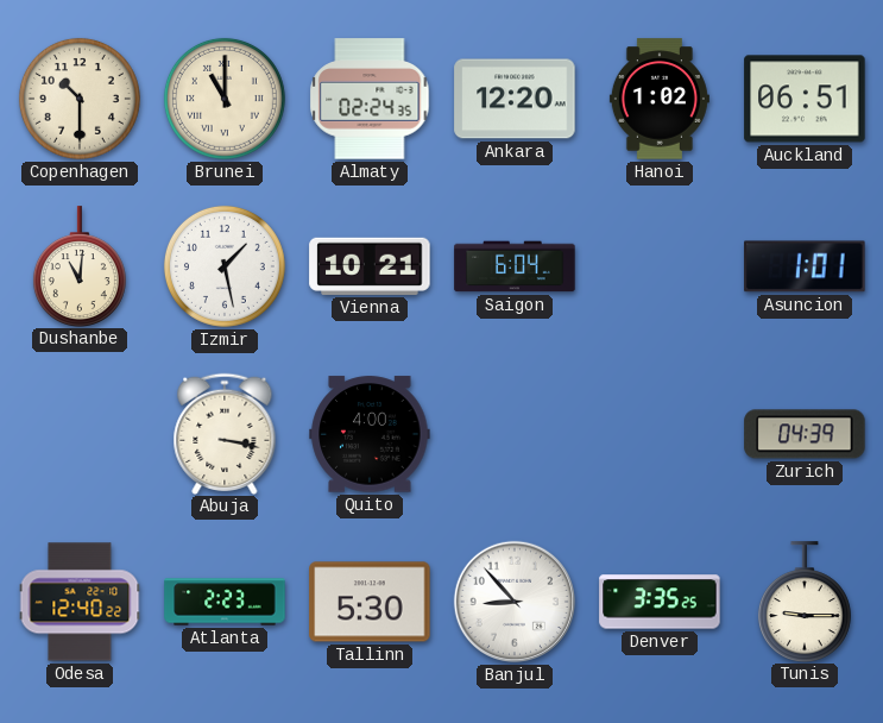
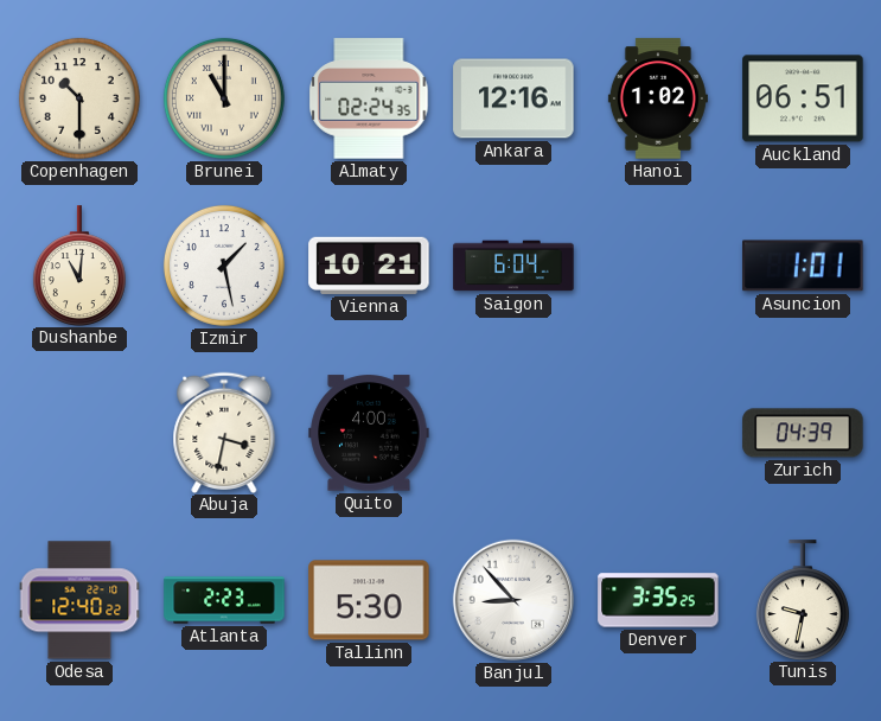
Ankara: 12:20 -> 12:16 (513, 98)
Abuja: 3:17 -> 3:32 (224, 432)
Tunis: 9:15 -> 9:32 (803, 600)
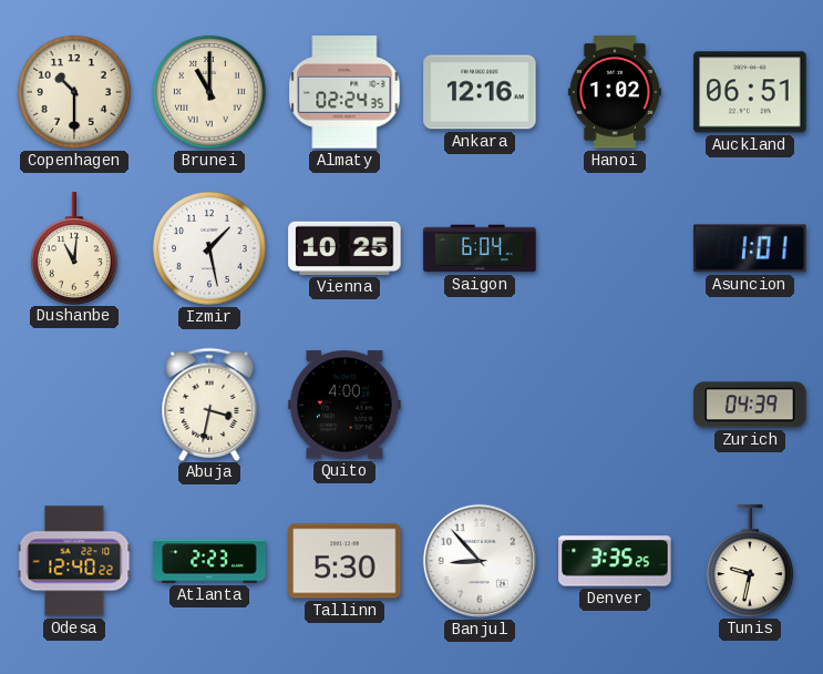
Vienna: 10:21 -> 10:25 (344, 248)
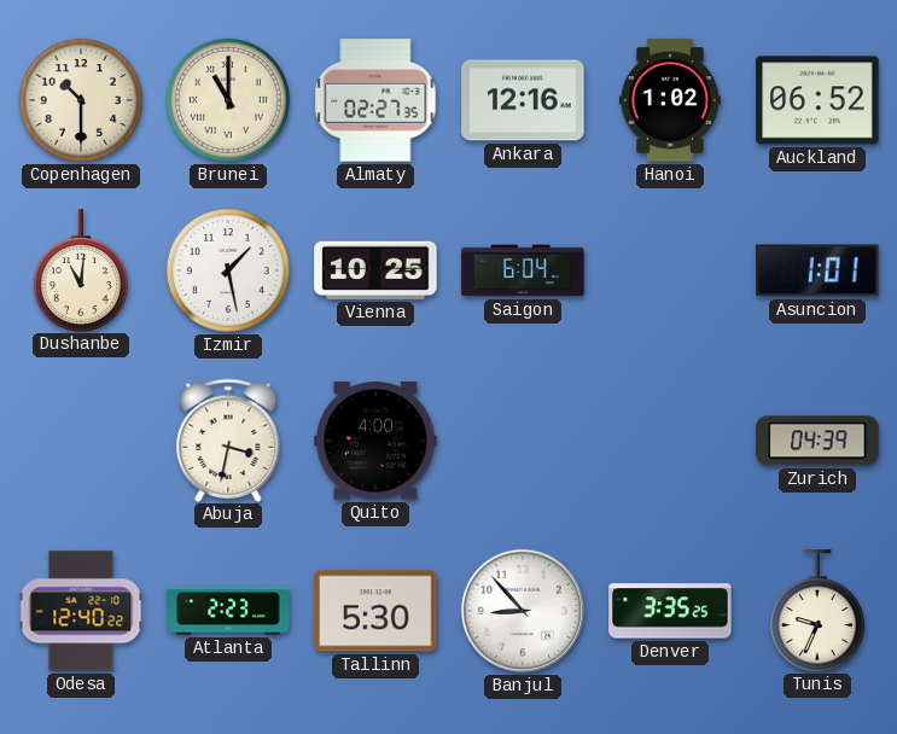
Almaty: 02:24 -> 02:27 (375, 100)
Auckland: 06:51 -> 06:52 (817, 100)
Tunis: 9:32 -> 9:34 (817, 611)
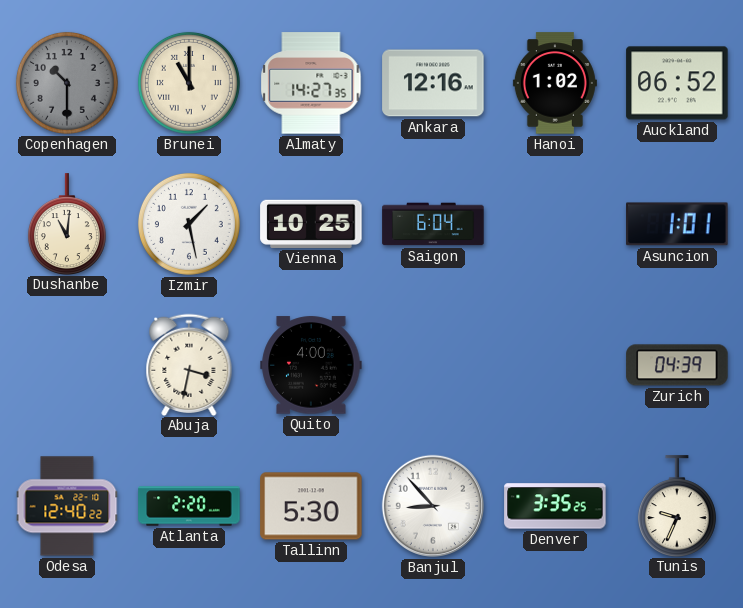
Copenhagen dial: cream -> grey (67, 83)
Almaty: 02:27 -> 14:27 (311, 83)
Atlanta: 2:23 -> 2:20 (189, 506)
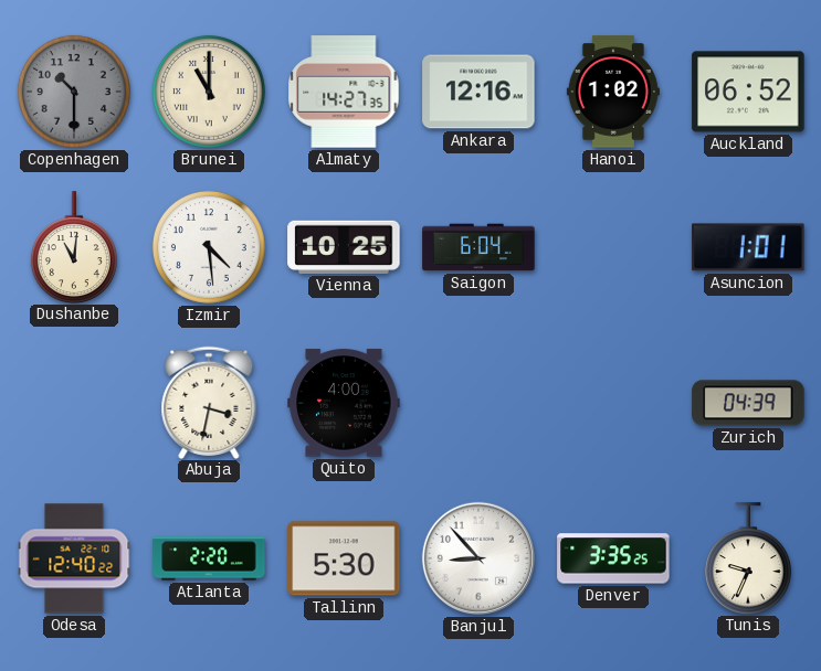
Izmir: 1:28 -> 4:29 (209, 247)
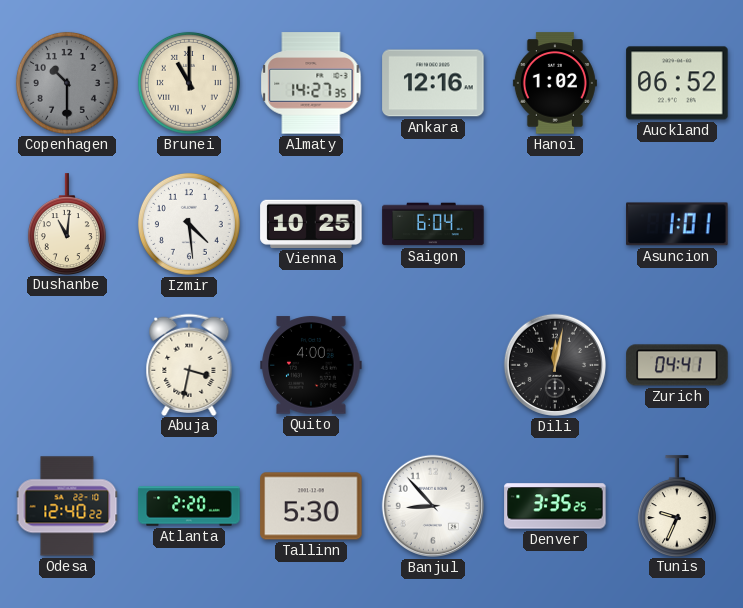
Dili: none -> 12:02 (555, 365)
Zurich: 04:39 -> 04:41 (677, 365)
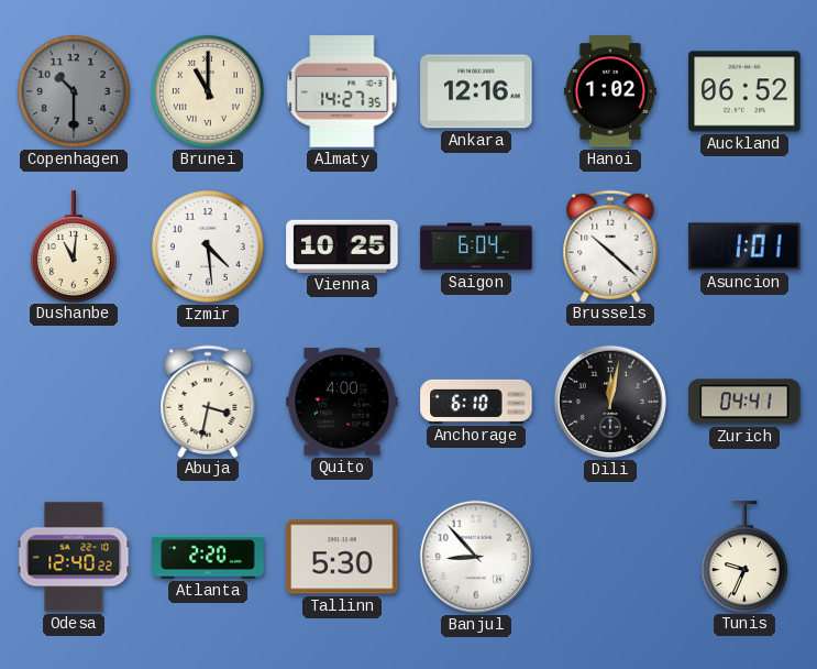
Brussels: none -> 10:22 (610, 245)
Anchorage: none -> 6:10 (476, 402)
Denver: 3:35 -> none (555, 506)
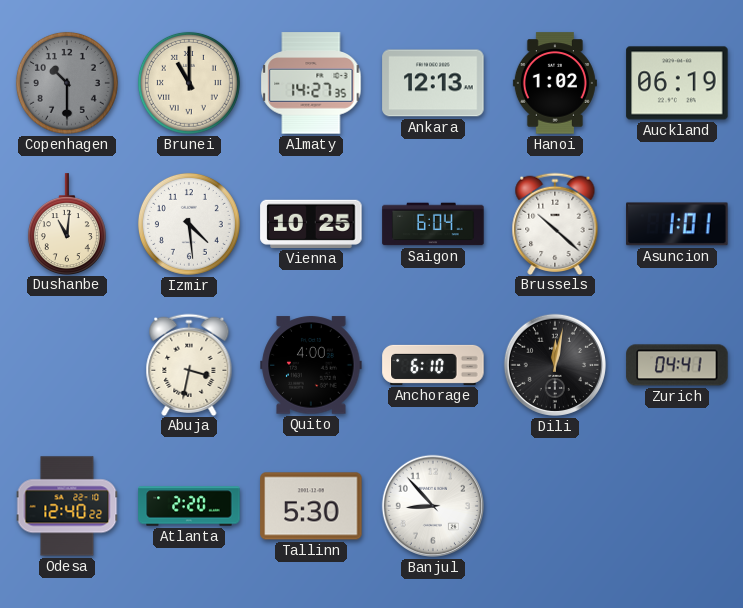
Ankara: 12:16 -> 12:13 (433, 83)
Auckland: 06:52 -> 06:19 (677, 83)
Tunis: 9:34 -> none (744, 557)
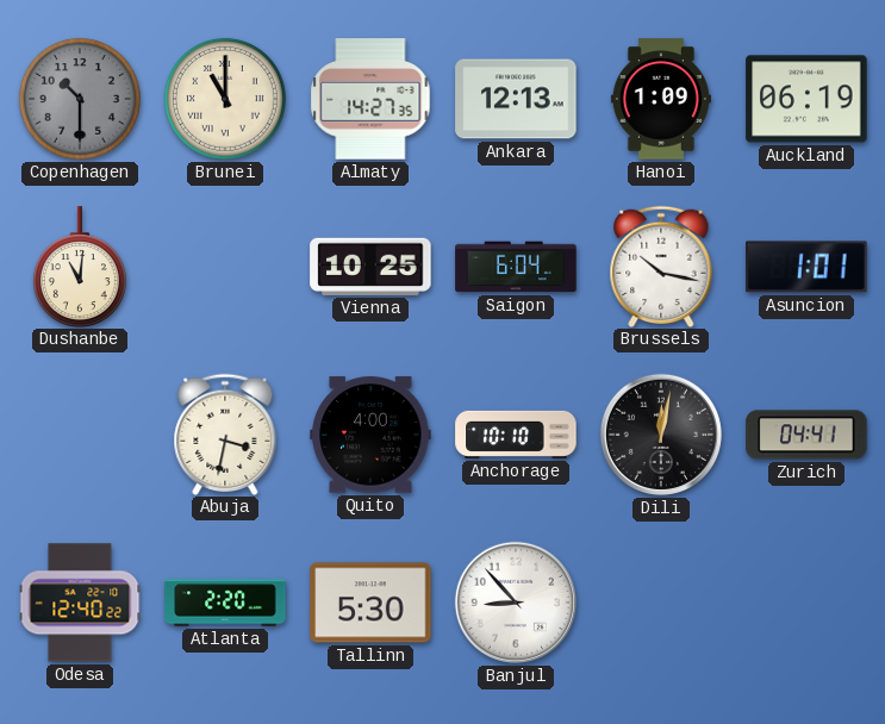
Hanoi: 1:02 -> 1:09 (661, 99)
Izmir: 4:29 -> none (189, 224)
Brussels: 10:22 -> 10:17 (661, 266)
Anchorage: 6:10 -> 10:10 (516, 435)
